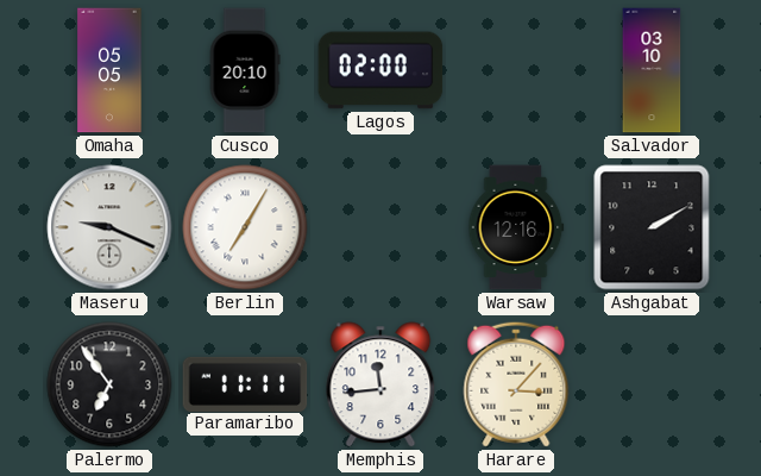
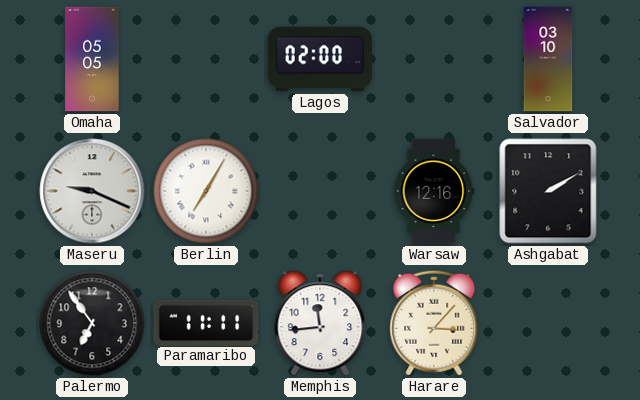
Cusco: 20:10 -> none (245, 70)
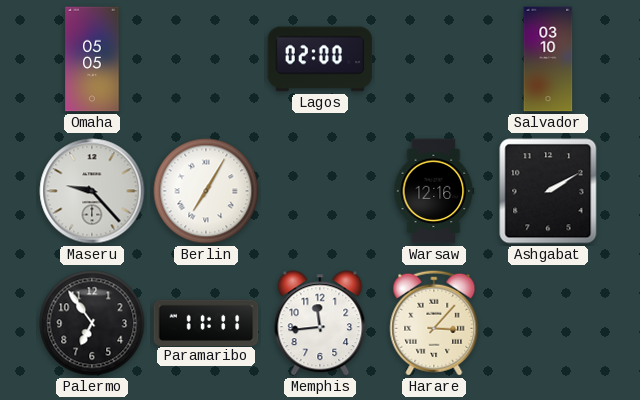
Maseru: 9:19 -> 9:23 (92, 191)
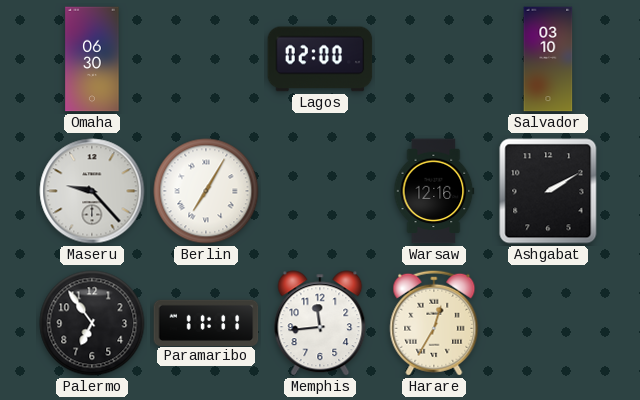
Omaha: 05:05 -> 06:30 (92, 59)
Harare: 3:07 -> 12:35 (434, 323)
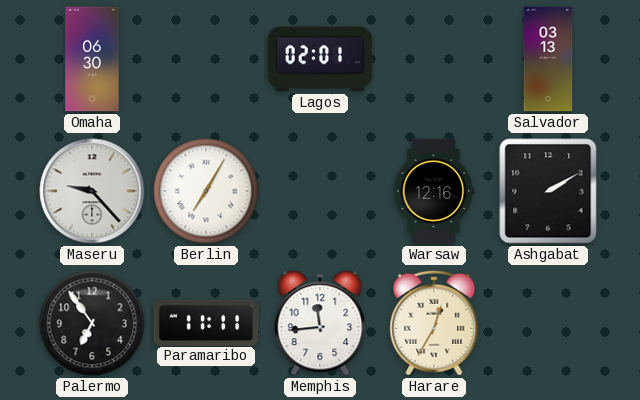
Lagos: 02:00 -> 02:01 (320, 59)
Salvador: 03:10 -> 03:13 (548, 59)
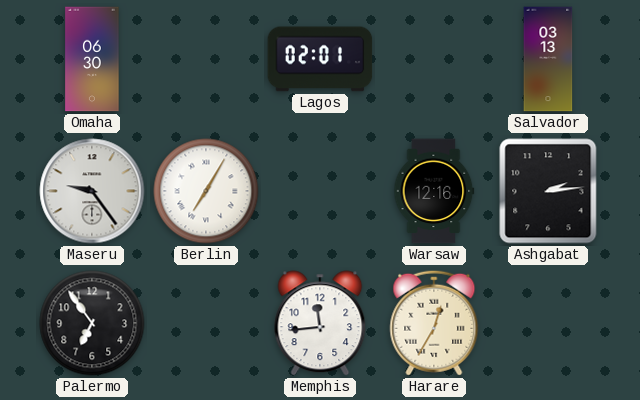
Maseru: 9:23 -> 9:24 (92, 191)
Ashgabat: 2:10 -> 2:14 (548, 191)
Paramaribo: 11:11 -> none (206, 322)
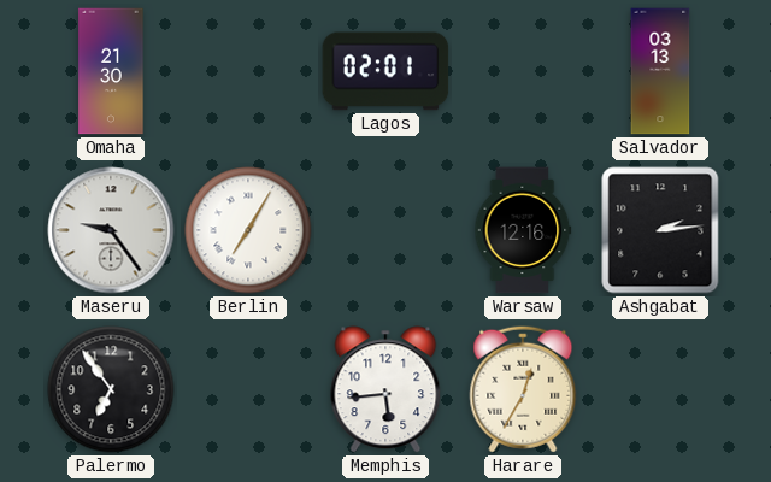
Omaha: 06:30 -> 21:30 (111, 71)
Memphis: 11:44 -> 5:44 (385, 389)
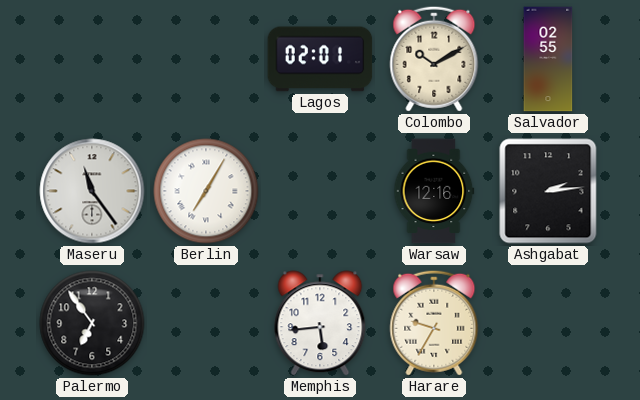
Omaha: 21:30 -> none (111, 71)
Colombo: none -> 10:10 (434, 59)
Salvador: 03:13 -> 02:55 (548, 59)
Maseru: 9:24 -> 11:24 (92, 191)
Harare: 12:35 -> 9:35 (434, 323)
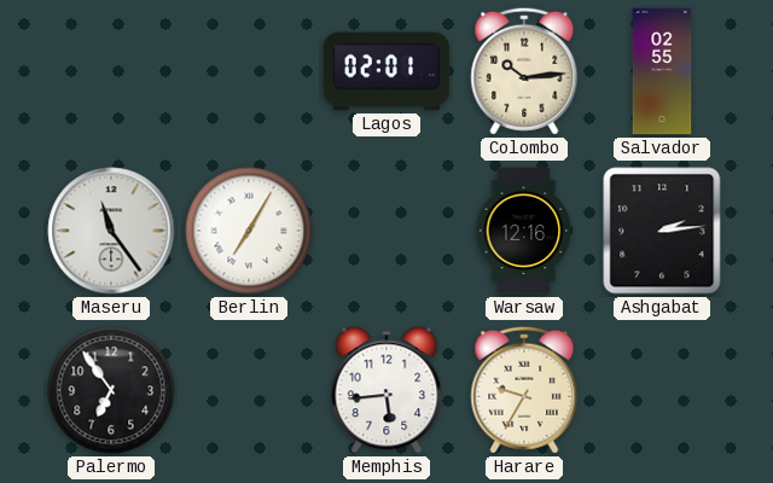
Colombo: 10:10 -> 10:14 (524, 71)
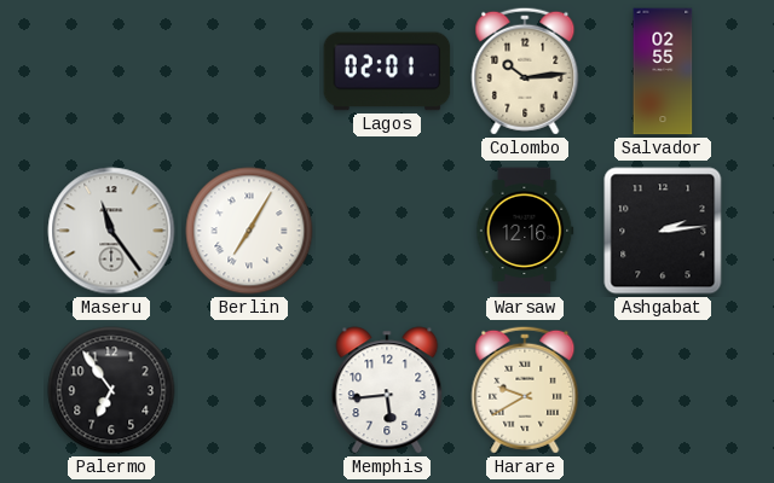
Harare: 9:35 -> 9:40 (525, 390)
